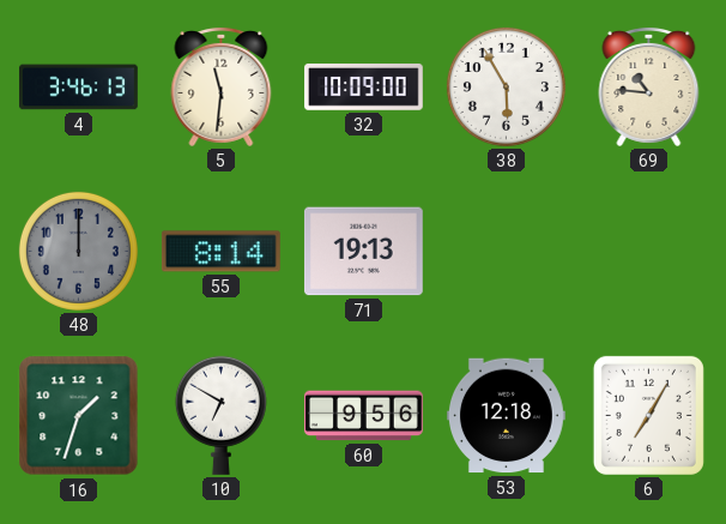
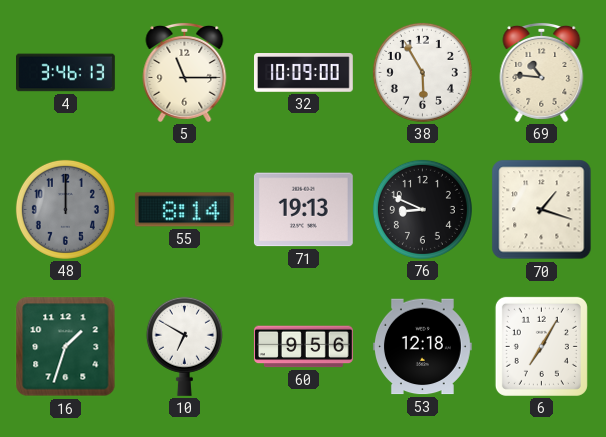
5: 11:31 -> 11:15 (185, 72)
76: none -> 8:49 (422, 209)
70: none -> 1:18 (542, 210)
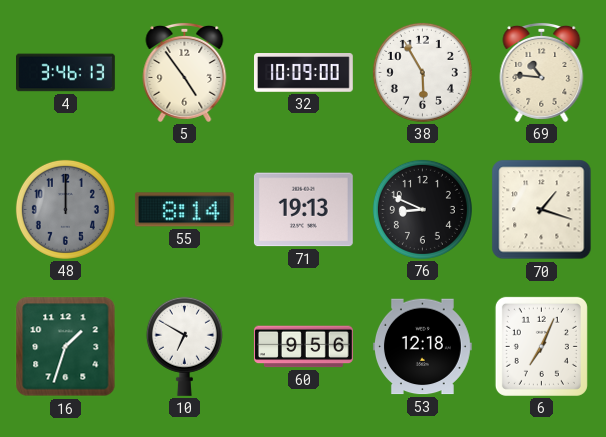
5: 11:15 -> 4:54 (185, 72)
6: 7:05 -> 7:04 (541, 346)
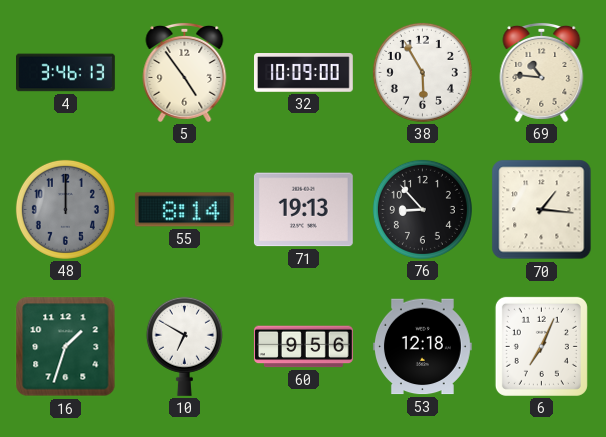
76: 8:49 -> 8:53 (422, 209)
70: 1:18 -> 1:16 (542, 210)
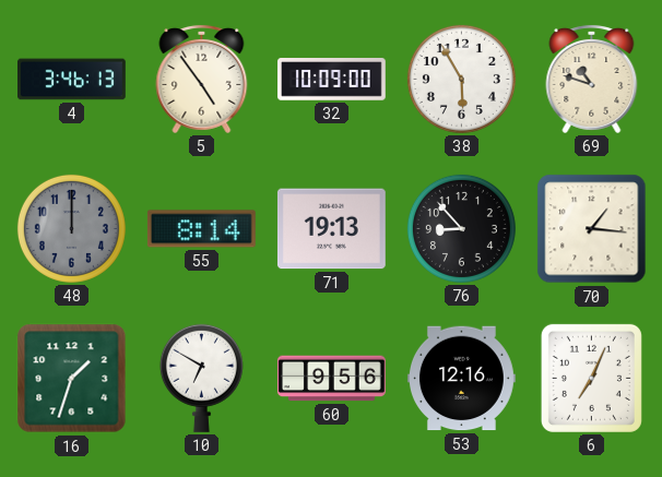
69: 10:46 -> 10:48 (592, 79)
53: 12:18 -> 12:16 (461, 379)
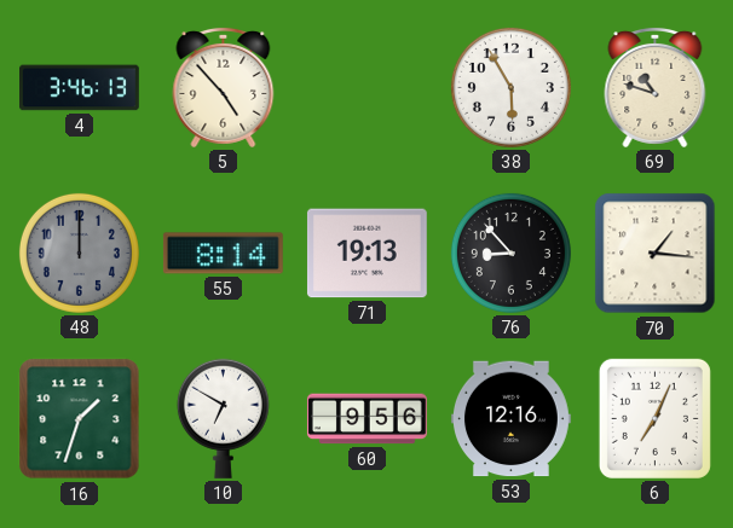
5: 4:54 -> 4:53 (224, 87)
32: 10:09 -> none (332, 80)
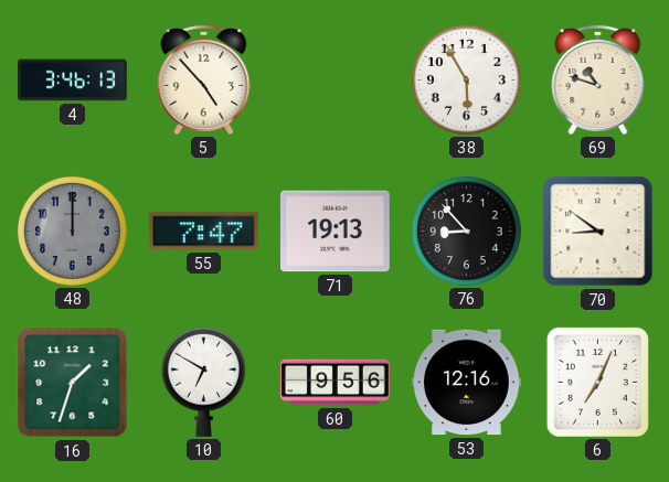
55: 8:14 -> 7:47 (203, 232)
70: 1:16 -> 8:51 (598, 232)
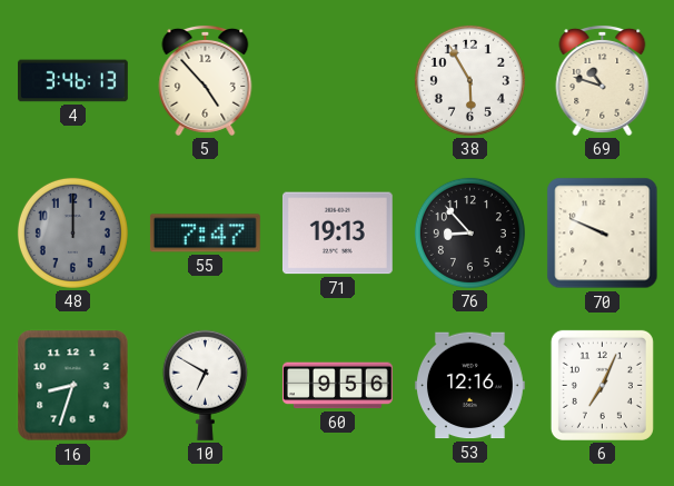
70: 8:51 -> 9:49 (603, 234)
16: 1:33 -> 8:33 (73, 386)
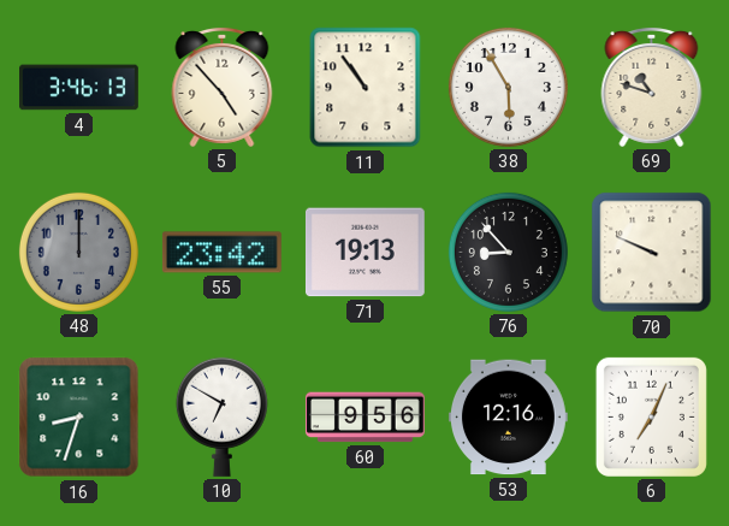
11: none -> 10:54 (366, 88)
55: 7:47 -> 23:42 (221, 253)
